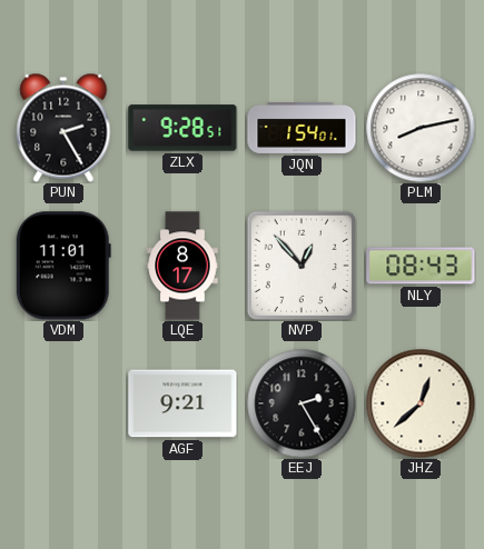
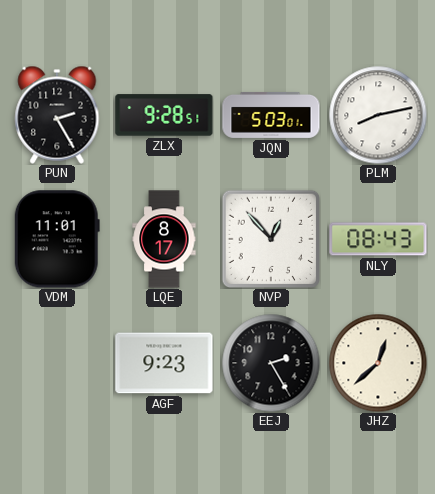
JQN: 1:54 -> 5:03 (271, 115)
AGF: 9:21 -> 9:23 (164, 363)
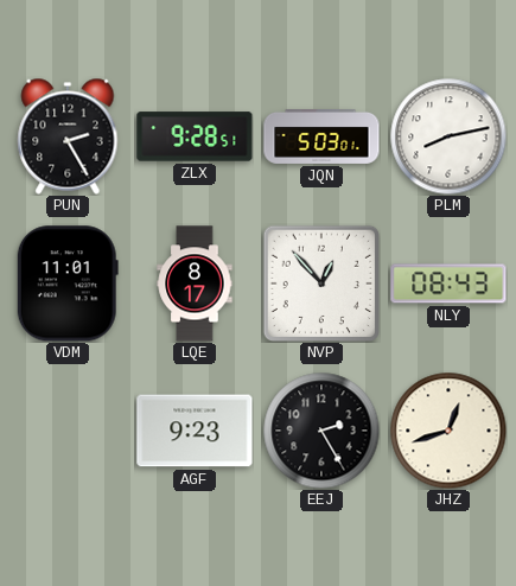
JHZ: 12:38 -> 12:42 (448, 431)
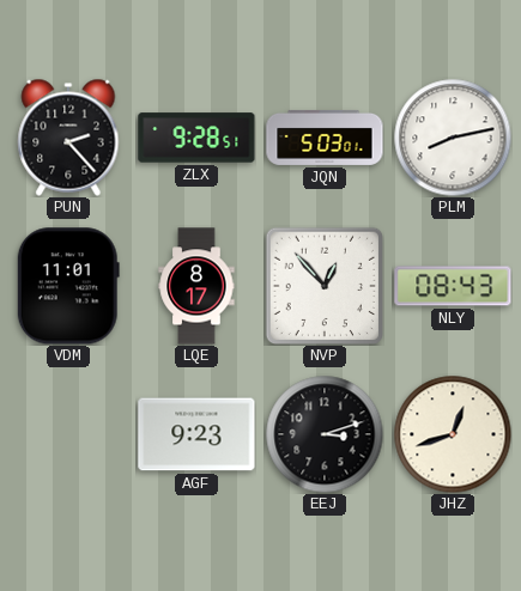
PUN: 2:25 -> 2:23 (68, 138)
EEJ: 2:25 -> 3:12 (325, 434)
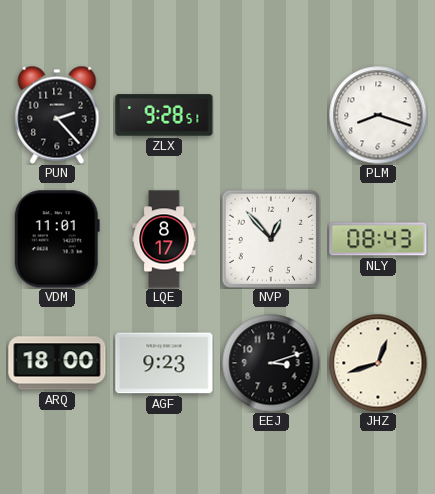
JQN: 5:03 -> none (325, 138)
PLM: 8:13 -> 8:18 (378, 115)
ARQ: none -> 18:00 (57, 363)
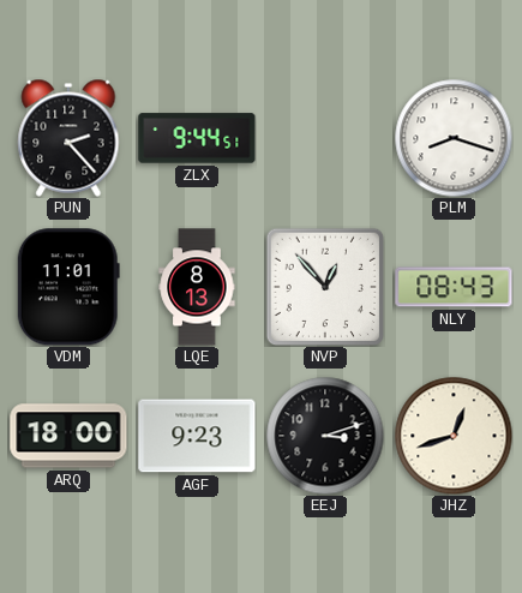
ZLX: 9:28 -> 9:44 (197, 138)
LQE: 8:17 -> 8:13 (197, 287)
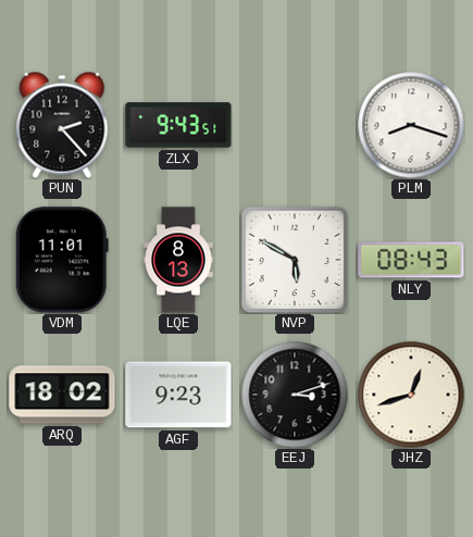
ZLX: 9:44 -> 9:43 (178, 125)
NVP: 12:53 -> 5:50 (294, 259)
ARQ: 18:00 -> 18:02 (62, 395)
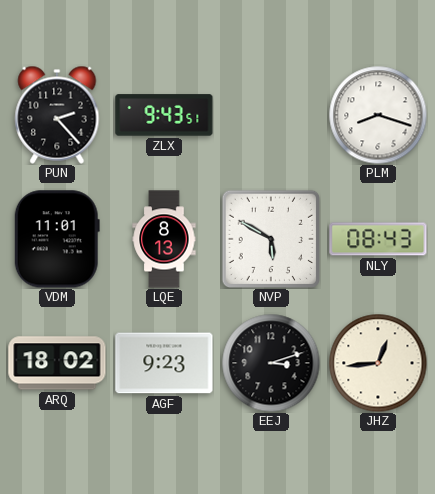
JHZ: 12:42 -> 12:44 (378, 363)
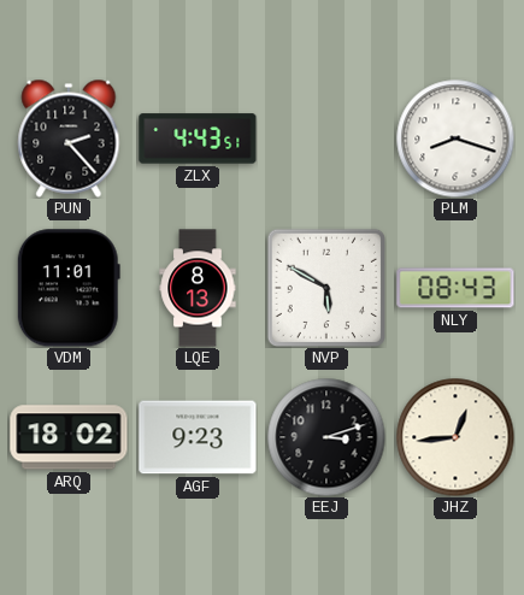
ZLX: 9:43 -> 4:43 (198, 139)
